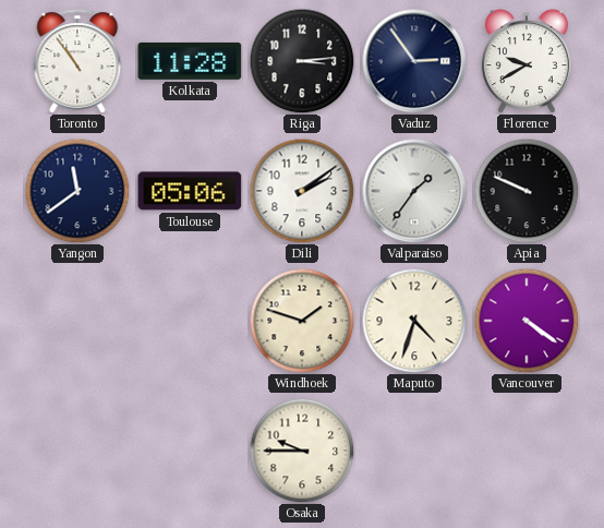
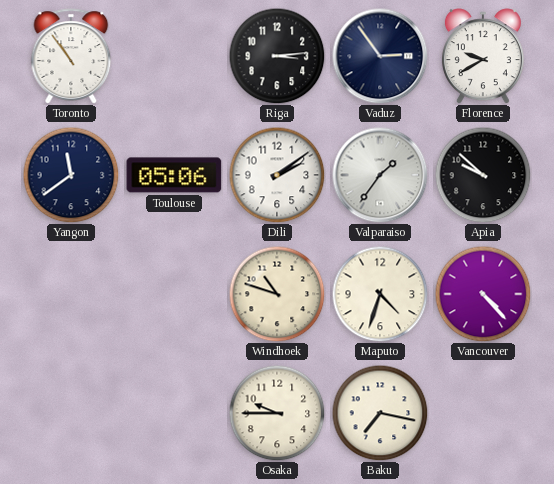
Kolkata: 11:28 -> none (190, 61)
Apia: 9:49 -> 9:52 (483, 175)
Windhoek: 1:48 -> 10:48 (277, 294)
Vancouver: 4:21 -> 4:23 (483, 294)
Baku: none -> 7:17 (380, 413)
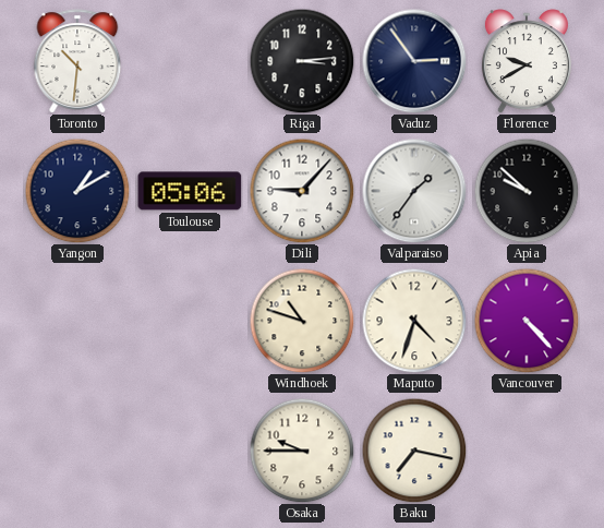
Toronto: 10:54 -> 10:31 (77, 61)
Yangon: 11:39 -> 1:10 (77, 191)
Dili: 2:09 -> 9:07 (302, 191)
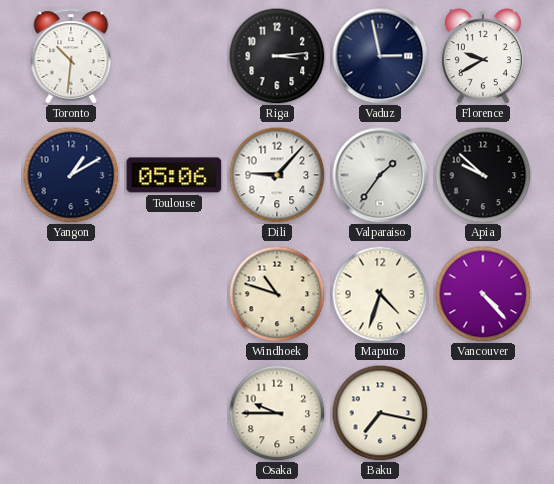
Vaduz: 2:54 -> 2:58 (380, 56)
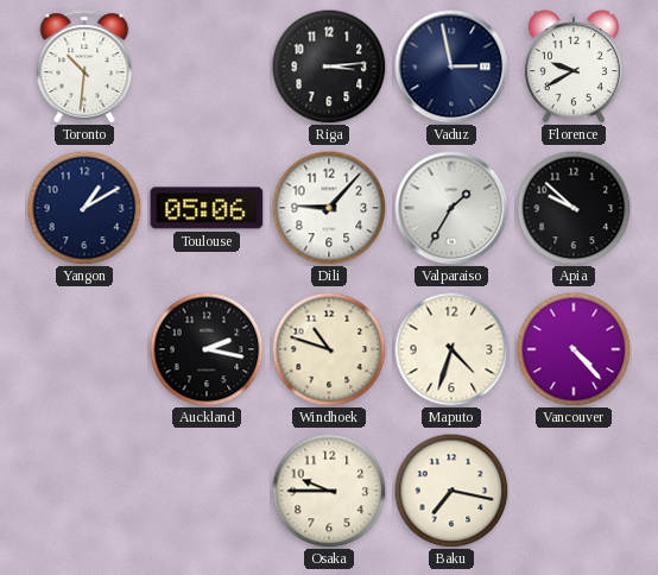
Valparaiso: 1:36 -> 1:35 (451, 208)
Auckland: none -> 2:17 (207, 349)
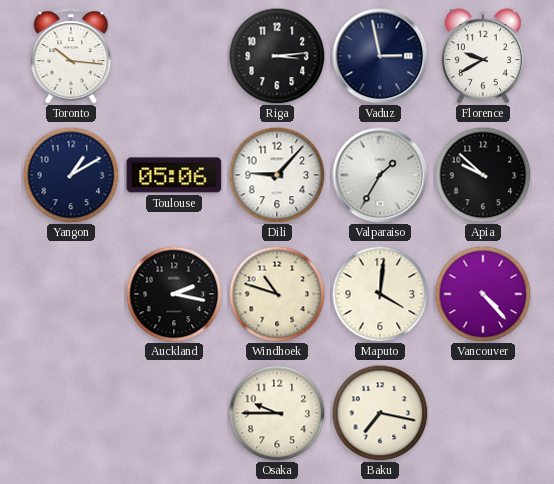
Toronto: 10:31 -> 10:16 (71, 56)
Maputo: 4:33 -> 4:01 (380, 294)
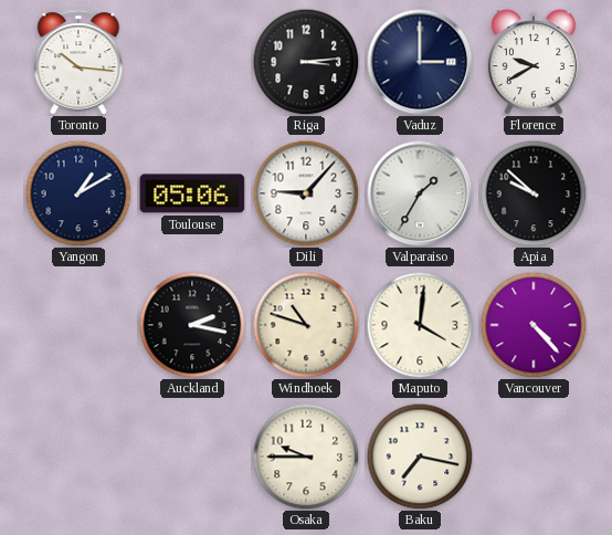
Vaduz: 2:58 -> 3:00 (420, 62)
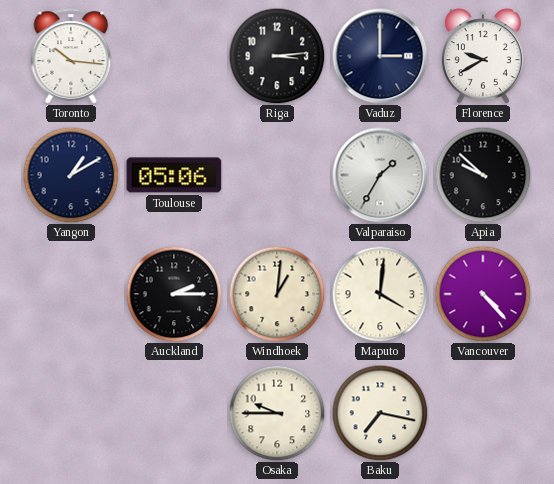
Dili: 9:07 -> none (306, 193)
Auckland: 2:17 -> 2:15 (174, 294)
Windhoek: 10:48 -> 1:01 (277, 294)
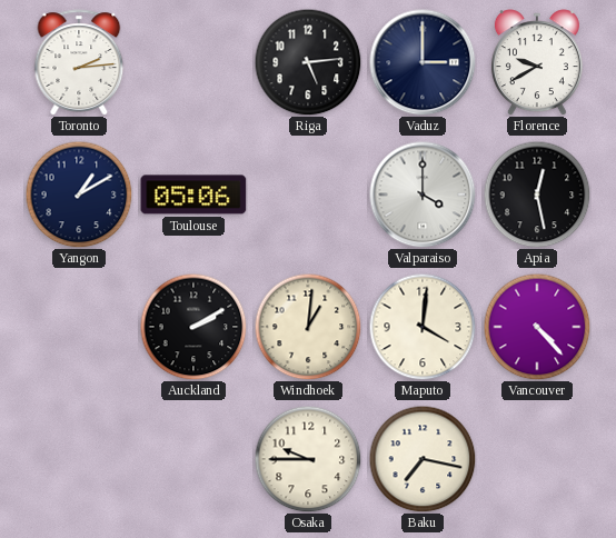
Toronto: 10:16 -> 2:14 (79, 62)
Riga: 3:14 -> 5:14 (308, 62)
Valparaiso: 1:35 -> 4:00 (423, 195)
Apia: 9:52 -> 12:28 (537, 195)
Auckland: 2:15 -> 2:10 (193, 327)
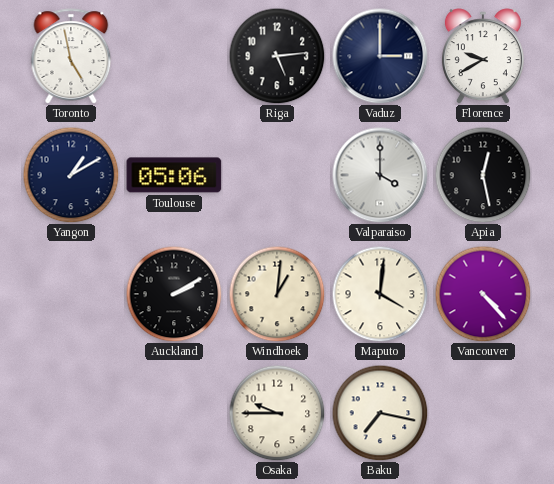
Toronto: 2:14 -> 4:58 (71, 56)
